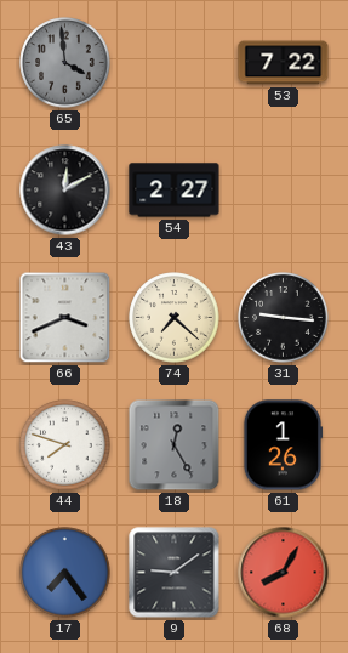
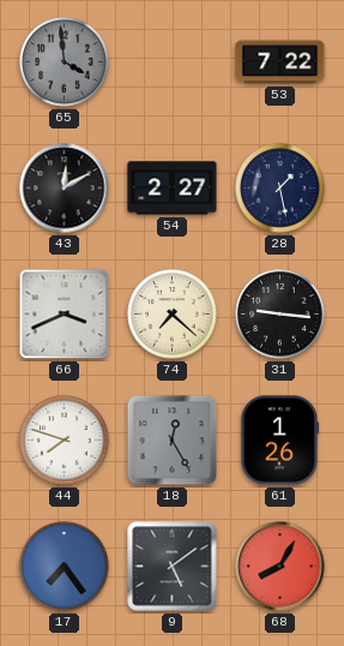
28: none -> 1:28 (280, 189)
9: 9:09 -> 5:09 (173, 567)
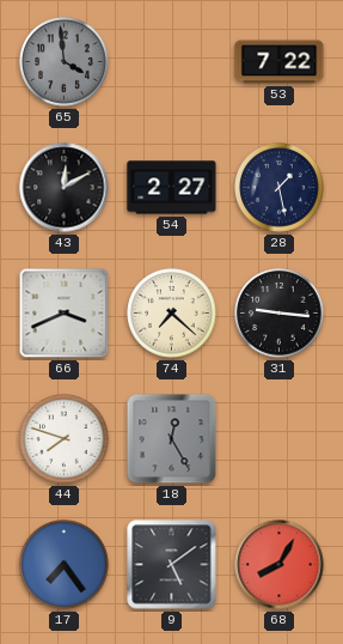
61: 1:26 -> none (279, 441)
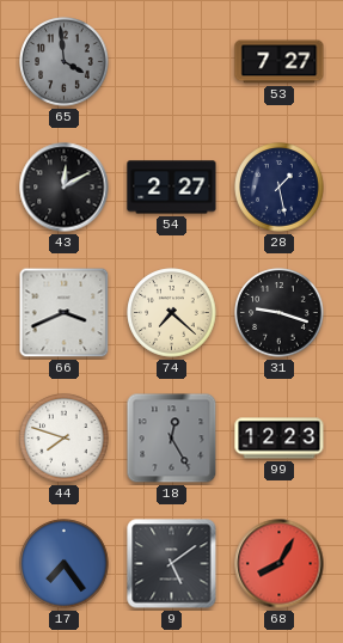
53: 7:22 -> 7:27 (280, 62)
31: 9:16 -> 9:18 (280, 313)
99: none -> 12:23 (280, 439)
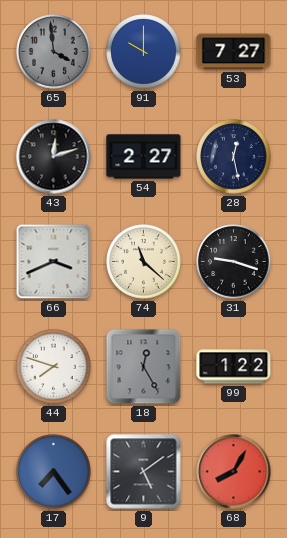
91: none -> 10:00 (144, 52)
43: 12:10 -> 12:12 (54, 157)
28: 1:28 -> 12:28 (234, 157)
74: 7:22 -> 11:22 (144, 262)
99: 12:23 -> 1:22 (234, 367)
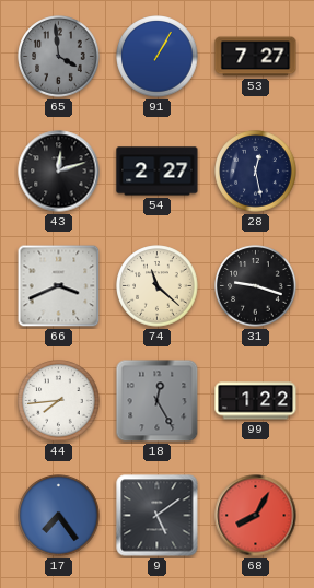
91: 10:00 -> 1:05 (158, 57)
44: 7:48 -> 7:44 (59, 401)
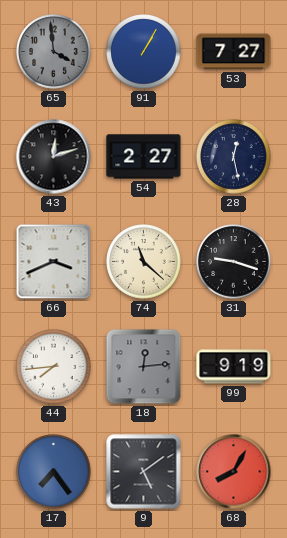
18: 12:25 -> 12:14 (144, 367)
99: 1:22 -> 9:19 (234, 367)
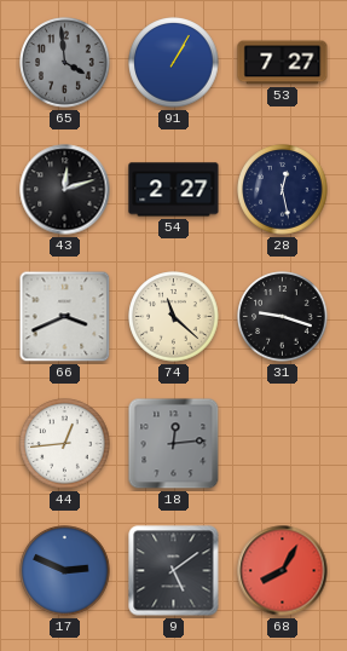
44: 7:44 -> 12:44 (65, 444)
99: 9:19 -> none (234, 367)
17: 7:24 -> 2:49 (65, 571)
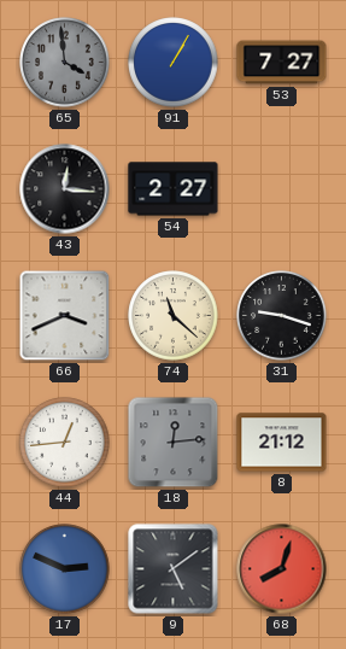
43: 12:12 -> 12:16 (65, 189)
28: 12:28 -> none (283, 190)
8: none -> 21:12 (282, 443)
68: 8:05 -> 8:03 (282, 569)
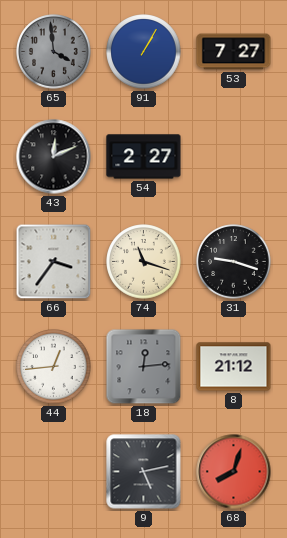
43: 12:16 -> 12:11 (54, 157)
66: 3:41 -> 3:36 (54, 262)
74: 11:22 -> 11:18 (144, 262)
17: 2:49 -> none (65, 569)
9: 5:09 -> 5:13 (144, 472)
